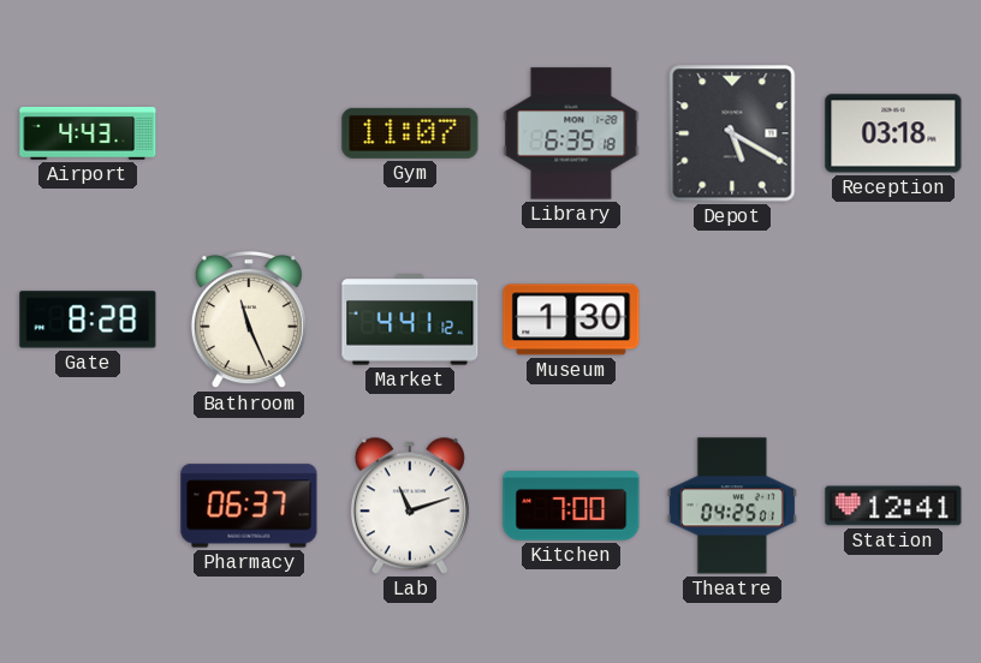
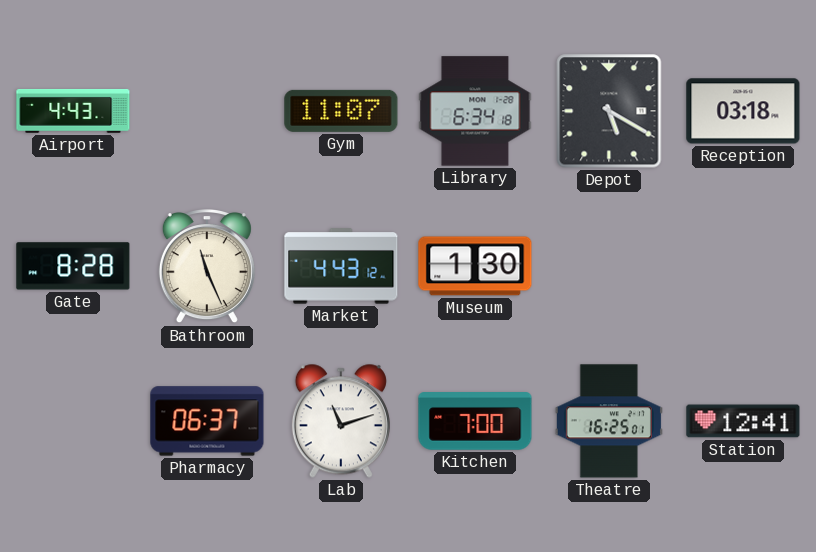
Library: 6:35 -> 6:34 (475, 111)
Market: 4:41 -> 4:43 (341, 266)
Theatre: 04:25 -> 16:25 (609, 421)
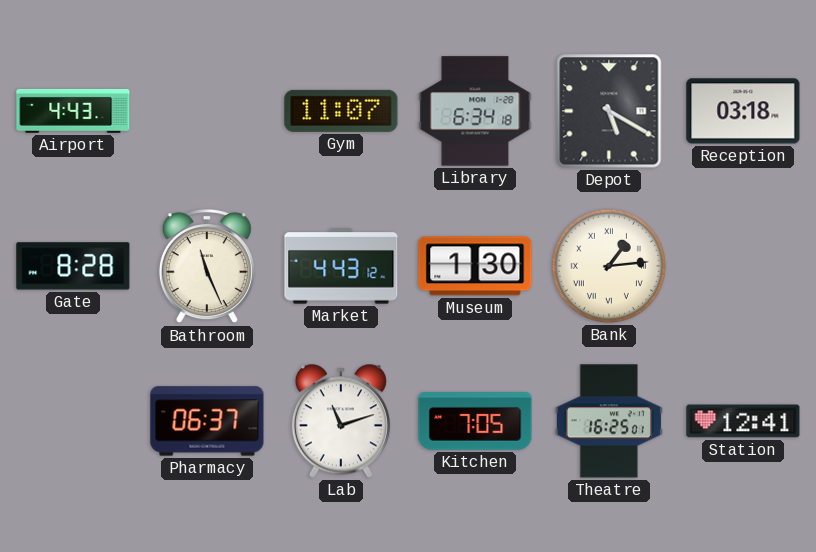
Bank: none -> 1:14 (609, 266)
Kitchen: 7:00 -> 7:05 (475, 421)
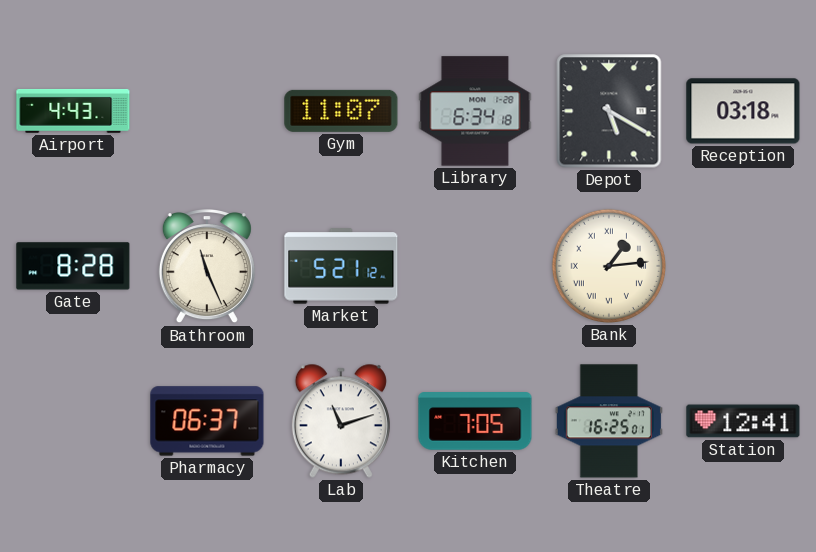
Market: 4:43 -> 5:21 (341, 266)
Museum: 1:30 -> none (475, 266)
